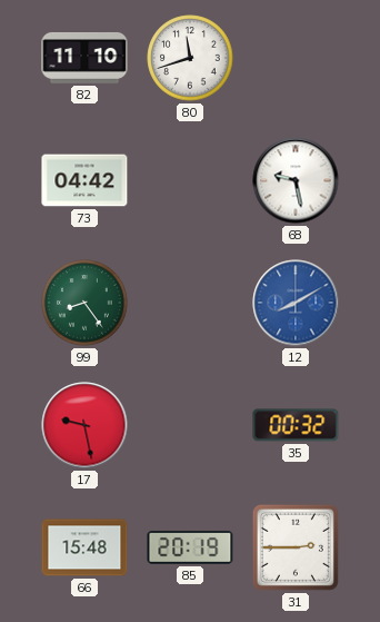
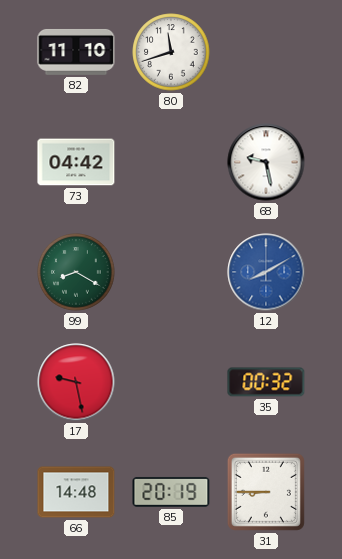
99: 8:24 -> 8:20 (76, 272)
66: 15:48 -> 14:48 (76, 492)
31: 2:45 -> 8:45 (266, 492)
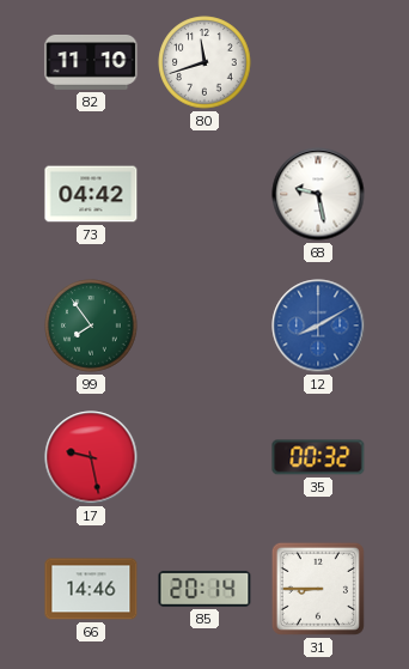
99: 8:20 -> 7:54 (91, 326)
66: 14:48 -> 14:46 (91, 589)
85: 20:19 -> 20:14 (204, 589)
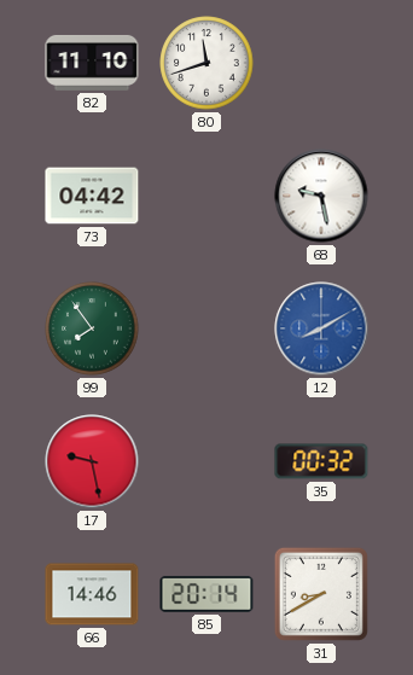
31: 8:45 -> 8:40 (321, 594)
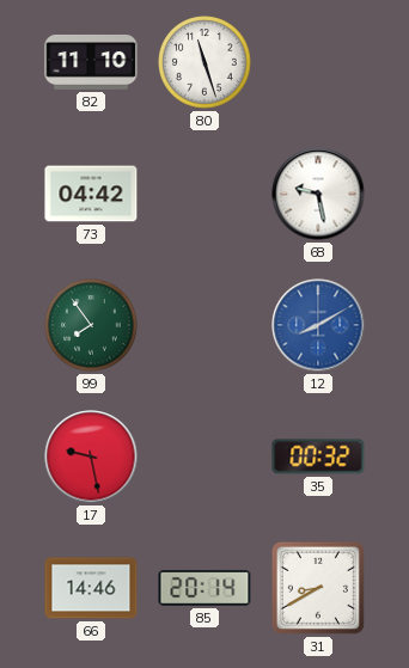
80: 11:42 -> 11:27 (204, 62)
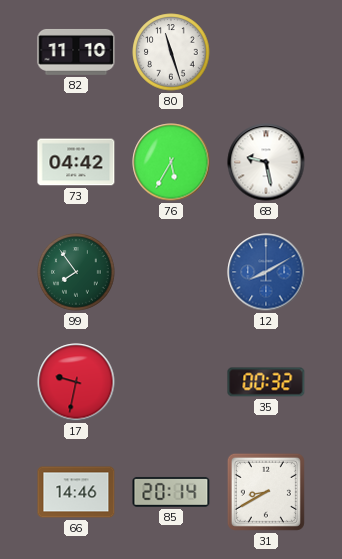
76: none -> 5:35 (171, 162)
17: 9:28 -> 9:32 (76, 382)
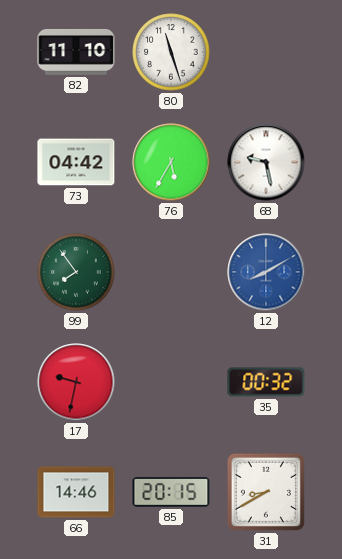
85: 20:14 -> 20:15 (171, 492)
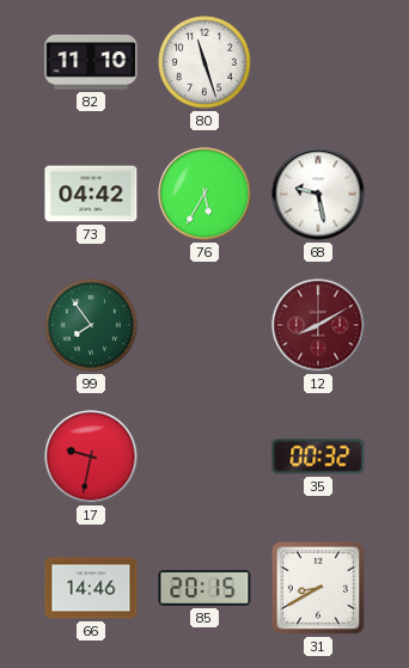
12 dial: blue -> burgundy (318, 325)
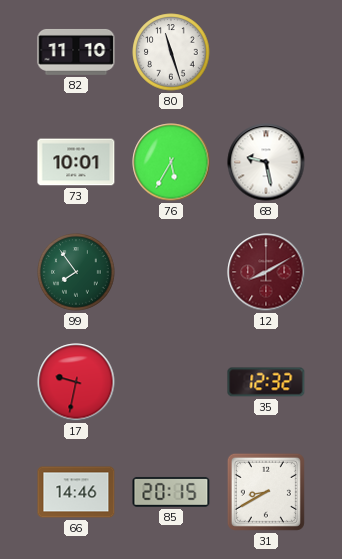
73: 04:42 -> 10:01 (76, 162)
35: 00:32 -> 12:32 (266, 382)
